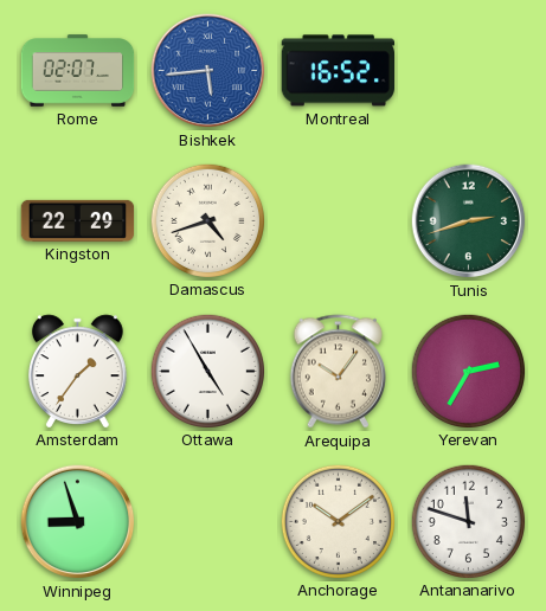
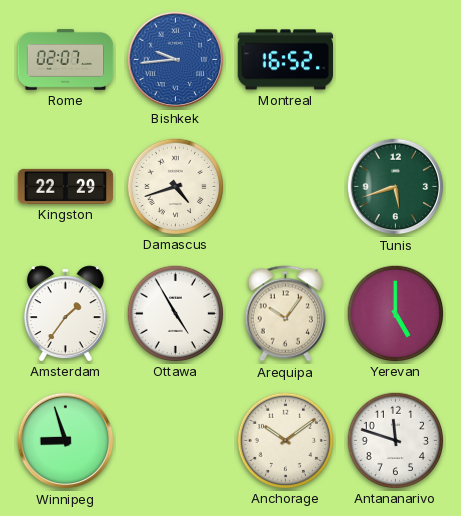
Bishkek: 5:44 -> 9:44 (176, 60)
Tunis: 2:42 -> 5:42 (396, 187)
Yerevan: 2:35 -> 5:00 (395, 313)
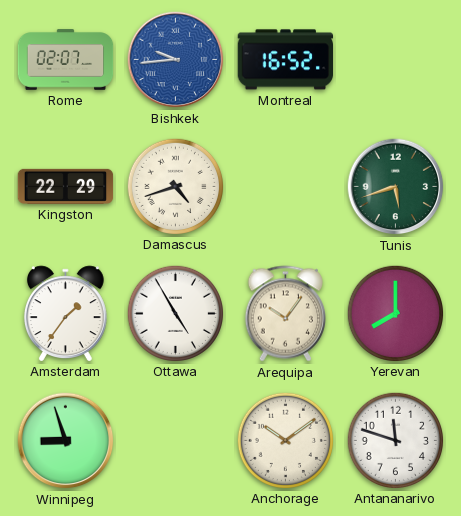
Yerevan: 5:00 -> 8:00 (395, 313)
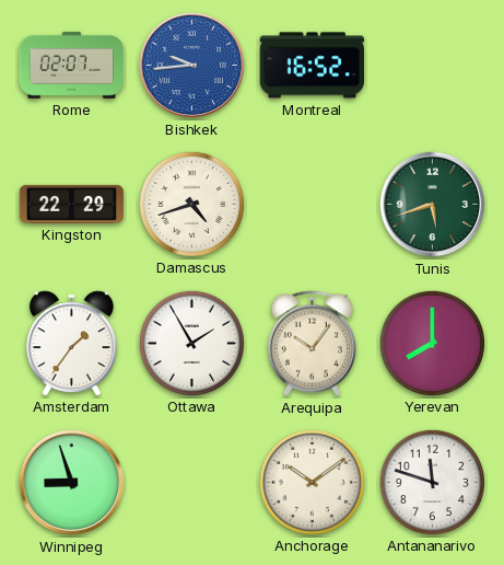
Ottawa: 4:55 -> 1:55 (191, 343)
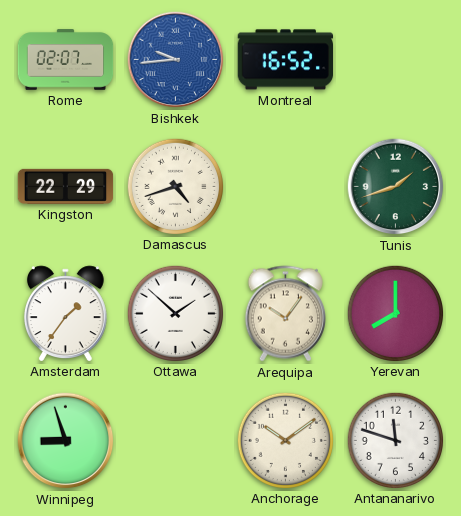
Tunis: 5:42 -> 1:42 (396, 187)
Ottawa: 1:55 -> 1:52 (175, 313)
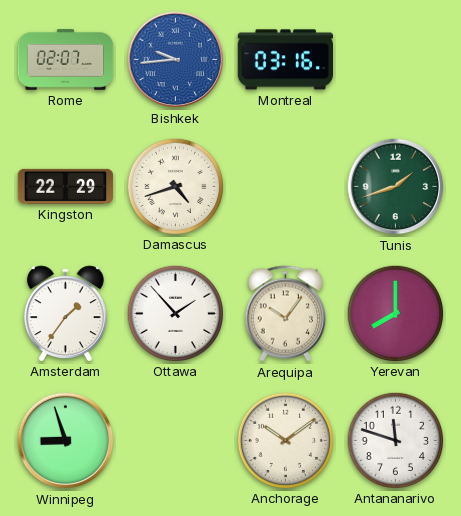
Montreal: 16:52 -> 03:16 (286, 60)
Ottawa: 1:52 -> 1:53 (175, 313)
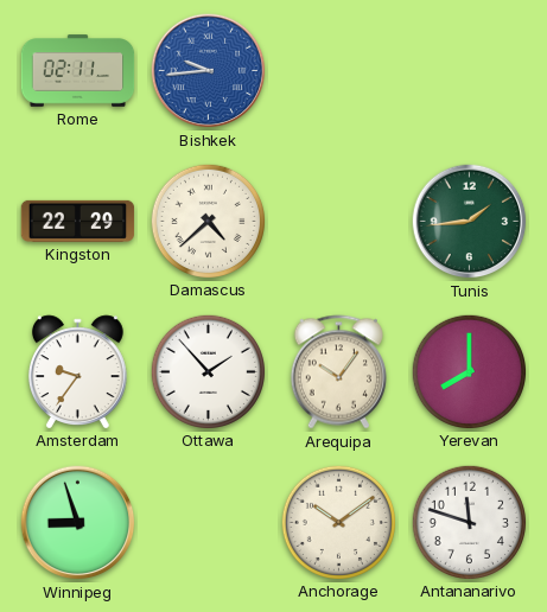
Rome: 02:07 -> 02:11 (78, 71)
Montreal: 03:16 -> none (286, 60)
Damascus: 4:42 -> 4:38 (208, 221)
Tunis: 1:42 -> 1:44 (470, 222)
Amsterdam: 1:36 -> 9:36 (77, 371)
